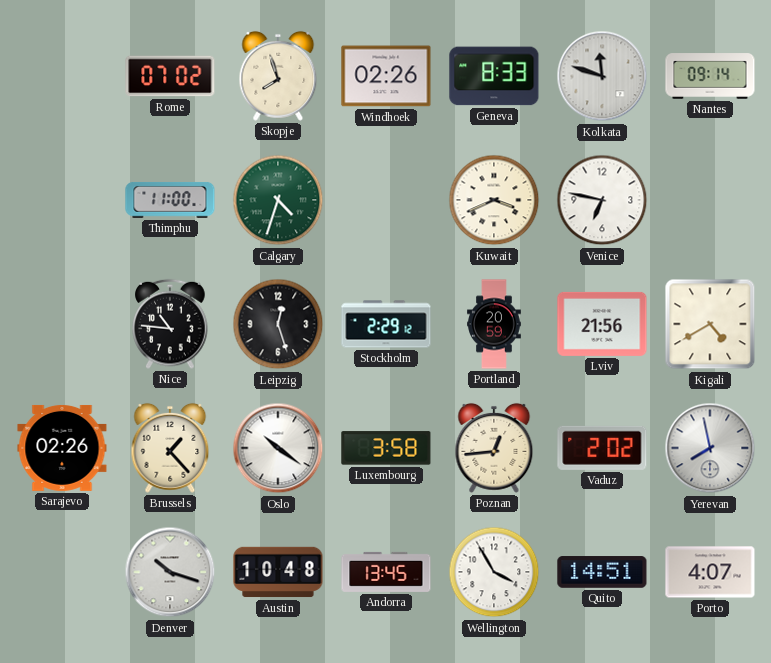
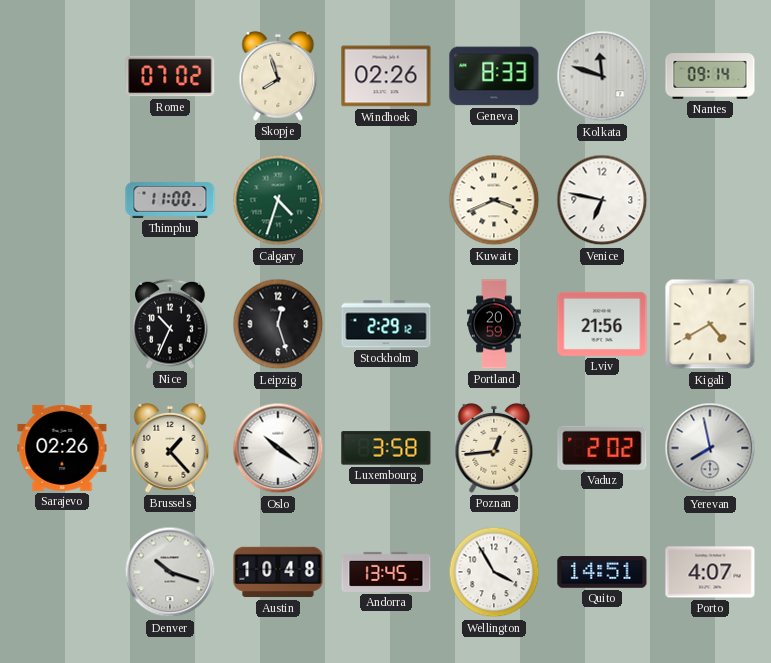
Nice: 10:46 -> 10:34 (170, 324)
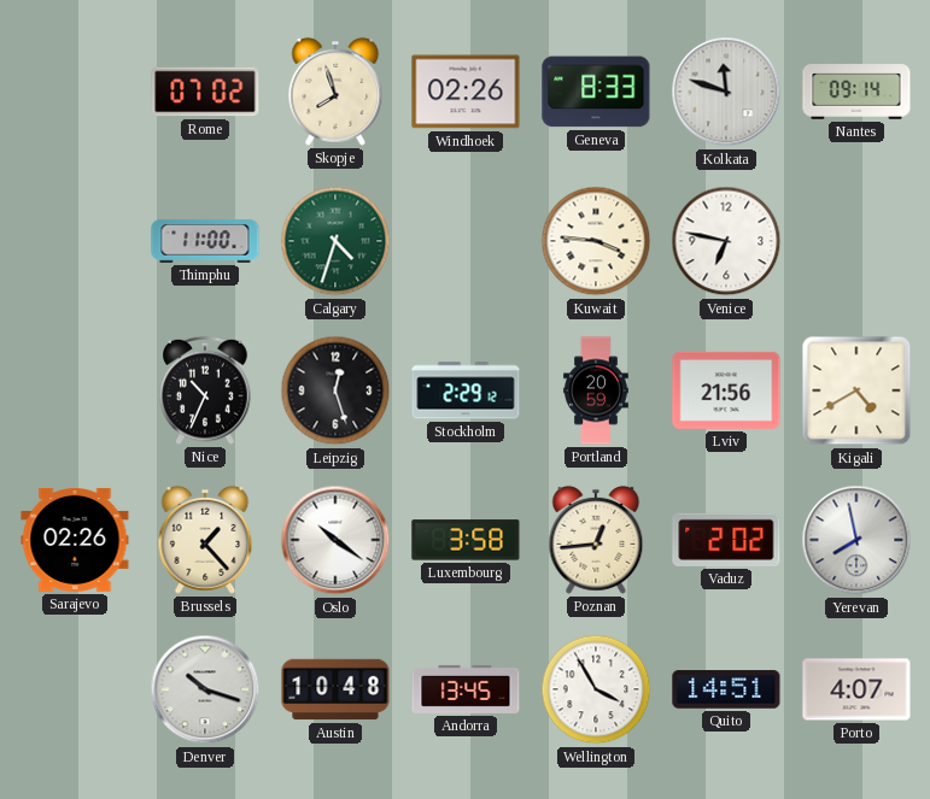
Kuwait: 3:41 -> 3:46 (596, 241)
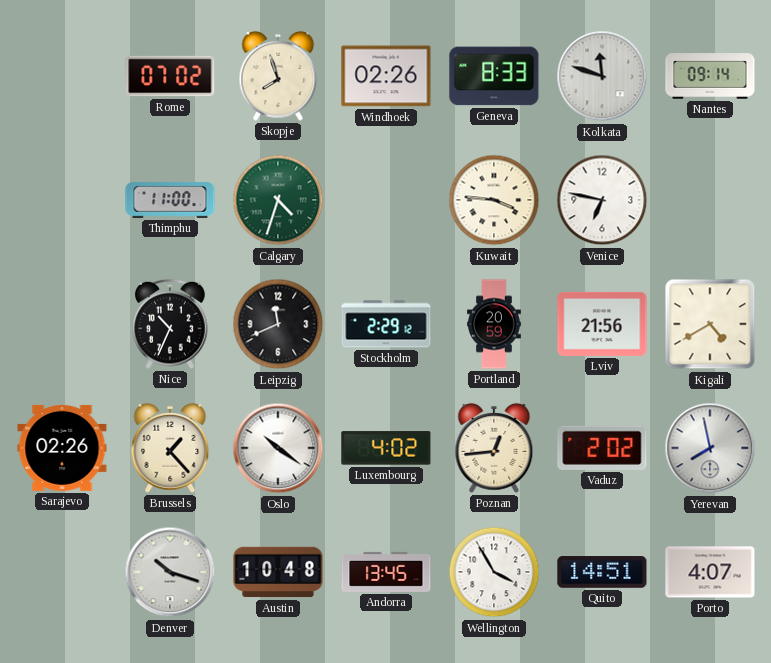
Leipzig: 12:27 -> 11:41 (278, 324)
Luxembourg: 3:58 -> 4:02 (386, 448)
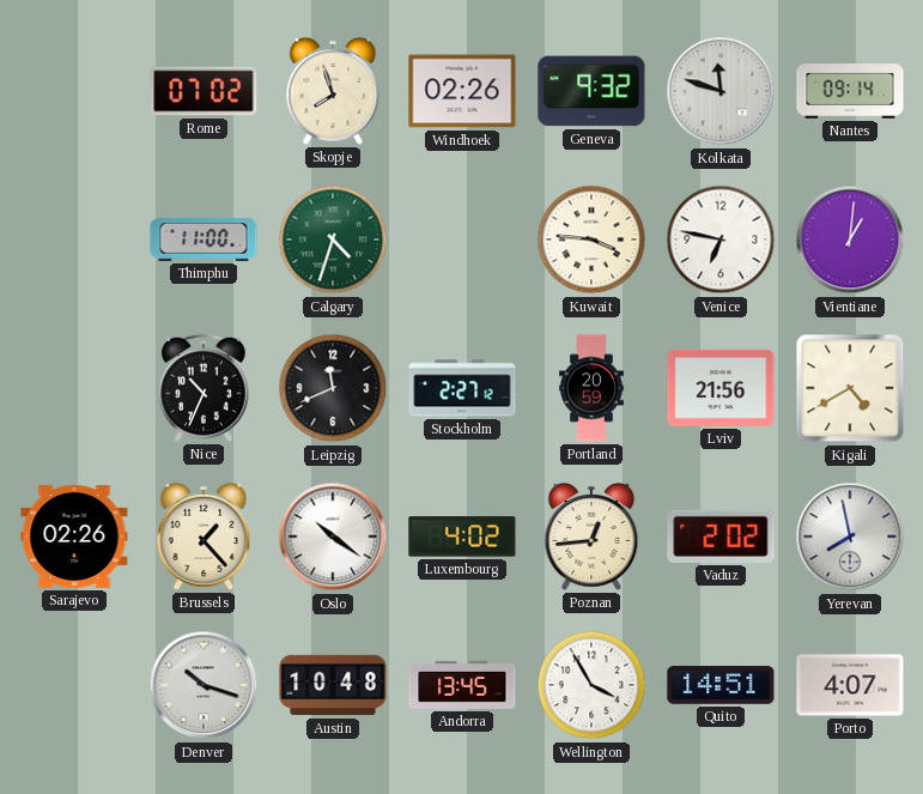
Geneva: 8:33 -> 9:32 (591, 91)
Vientiane: none -> 1:01 (850, 240)
Stockholm: 2:29 -> 2:27 (462, 388)
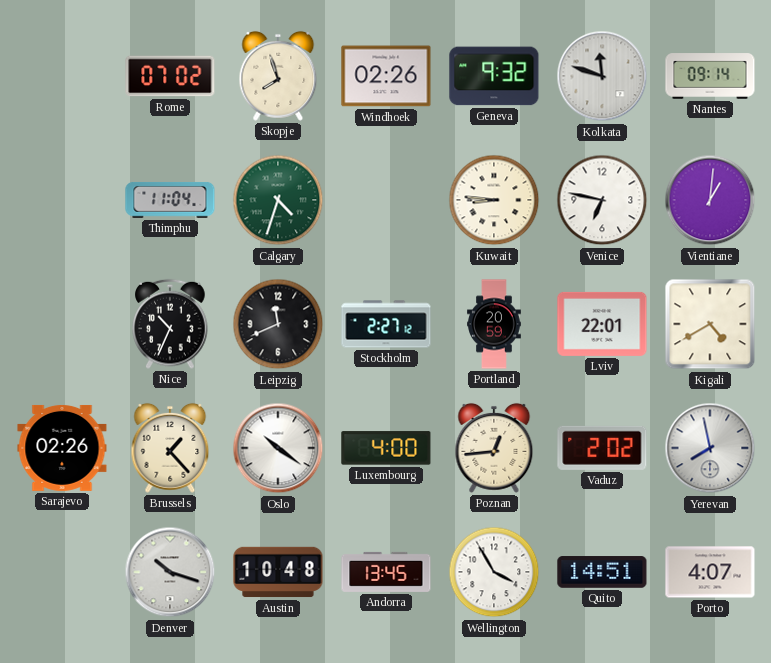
Thimphu: 11:00 -> 11:04 (170, 200)
Kuwait: 3:46 -> 8:46 (494, 200)
Lviv: 21:56 -> 22:01 (602, 324)
Luxembourg: 4:02 -> 4:00 (386, 448)
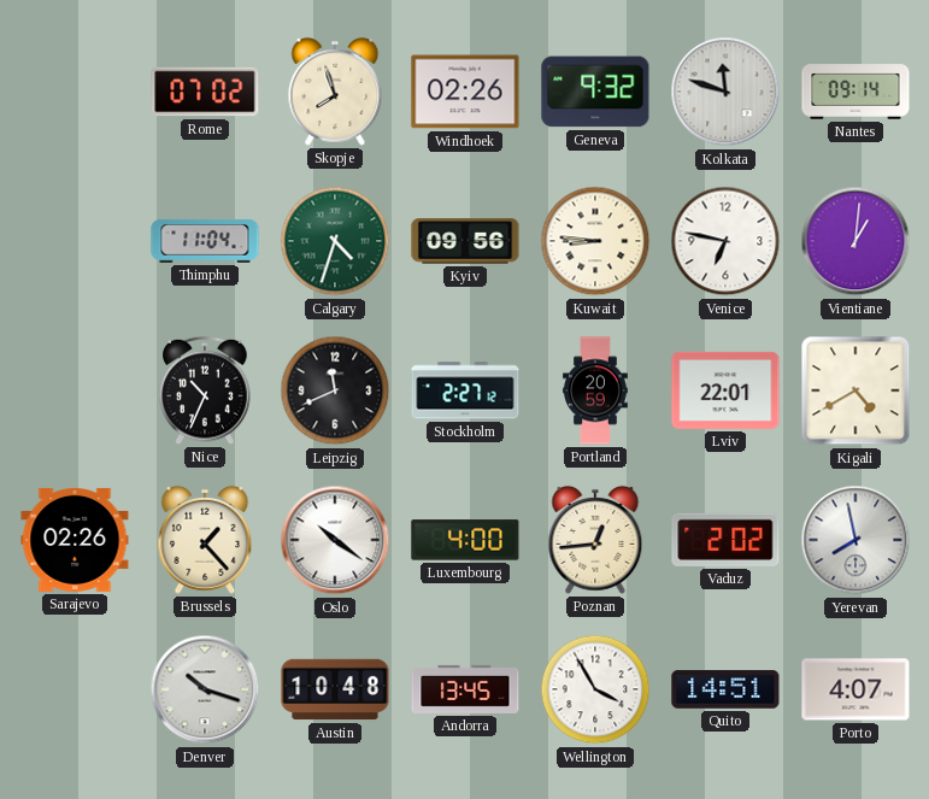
Kyiv: none -> 09:56 (465, 241)
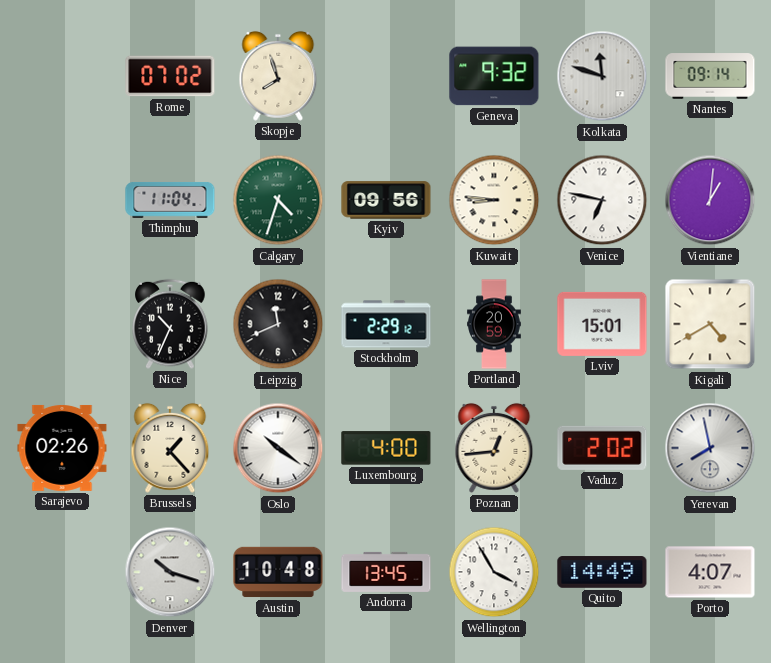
Windhoek: 02:26 -> none (465, 92)
Stockholm: 2:27 -> 2:29 (386, 324)
Lviv: 22:01 -> 15:01 (602, 324)
Quito: 14:51 -> 14:49 (602, 572)
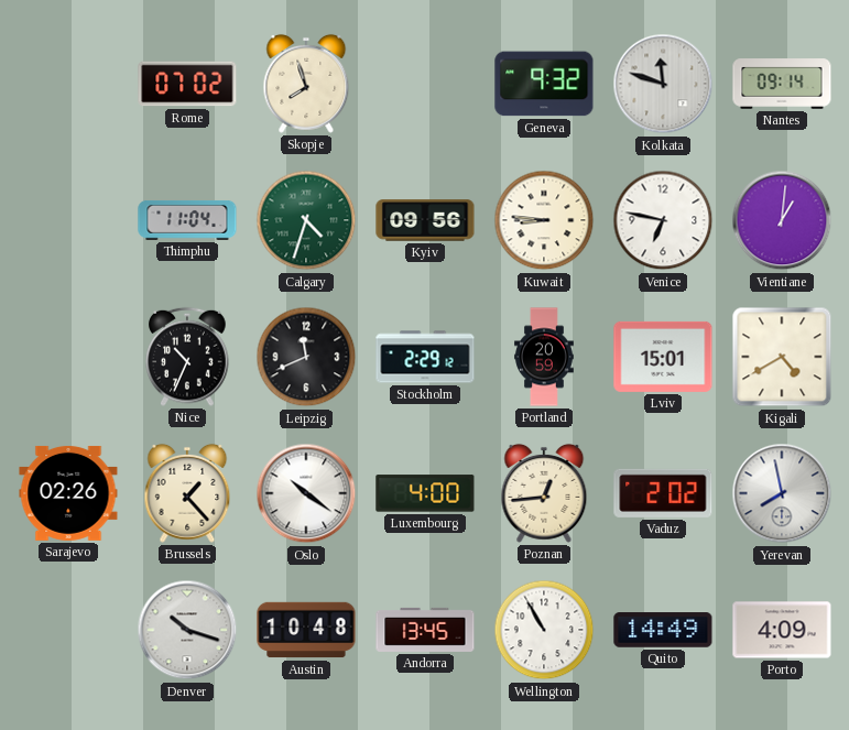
Wellington: 3:55 -> 10:55 (544, 630)
Porto: 4:07 -> 4:09 (782, 630)
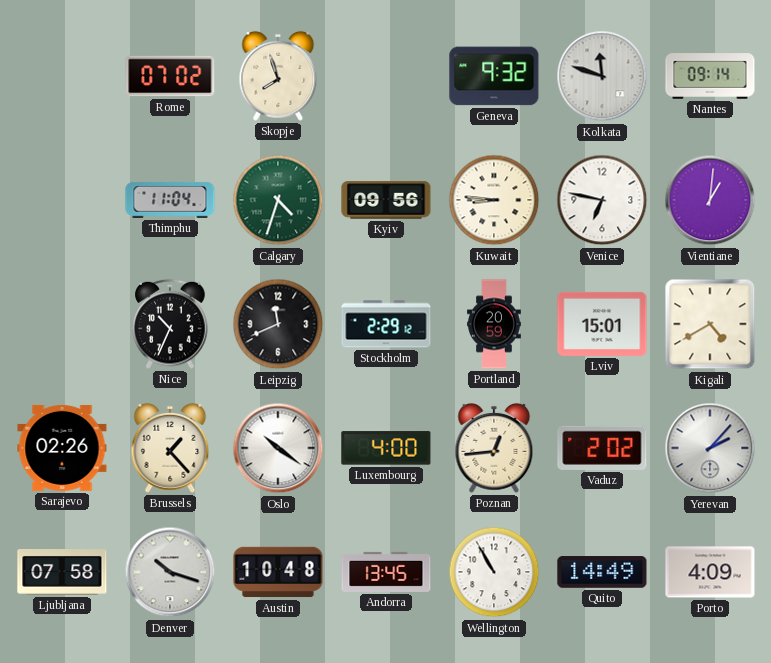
Yerevan: 7:58 -> 2:07 (710, 448)
Ljubljana: none -> 07:58 (62, 573)
